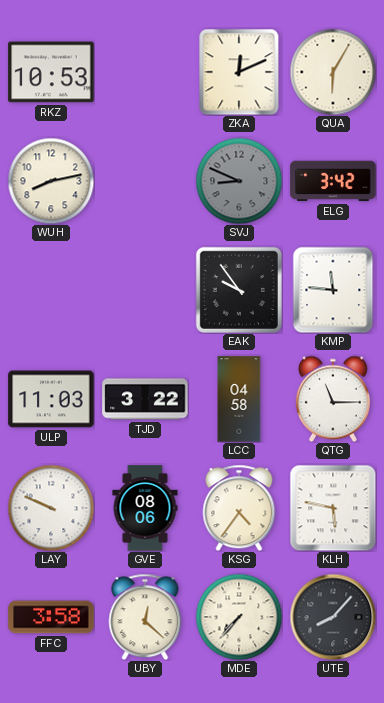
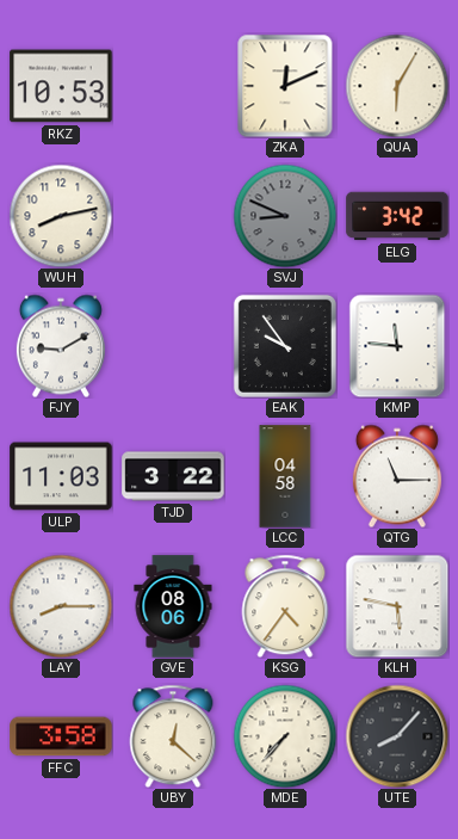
FJY: none -> 9:10 (61, 346)
LAY: 9:49 -> 8:15 (61, 606)
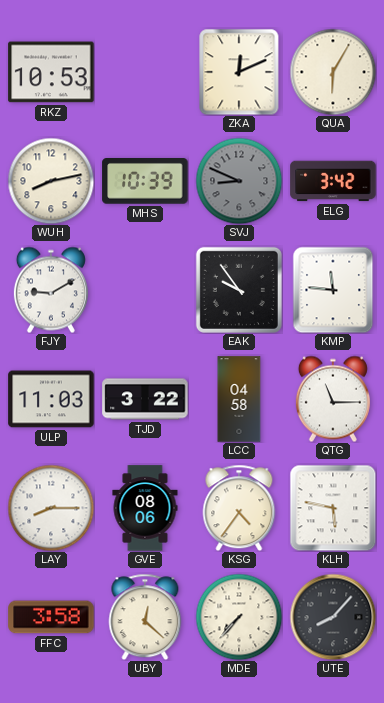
MHS: none -> 10:39 (145, 182)
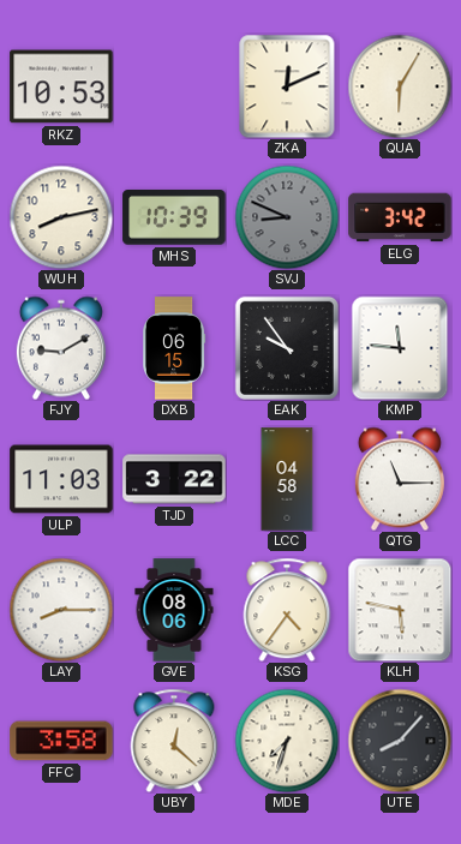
DXB: none -> 06:15 (174, 348)
MDE: 7:37 -> 7:33 (287, 741)
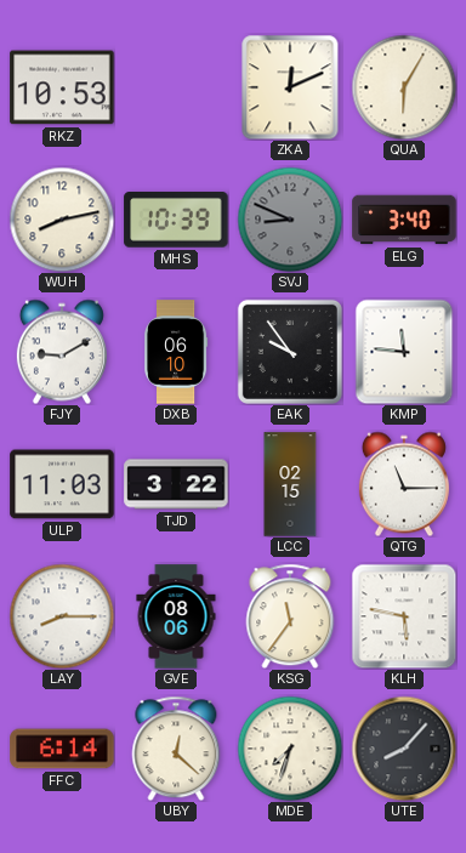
ELG: 3:42 -> 3:40 (404, 220)
DXB: 06:15 -> 06:10 (176, 352)
LCC: 04:58 -> 02:15 (290, 484)
KSG: 4:36 -> 11:36 (290, 616)
FFC: 3:58 -> 6:14 (62, 749)
